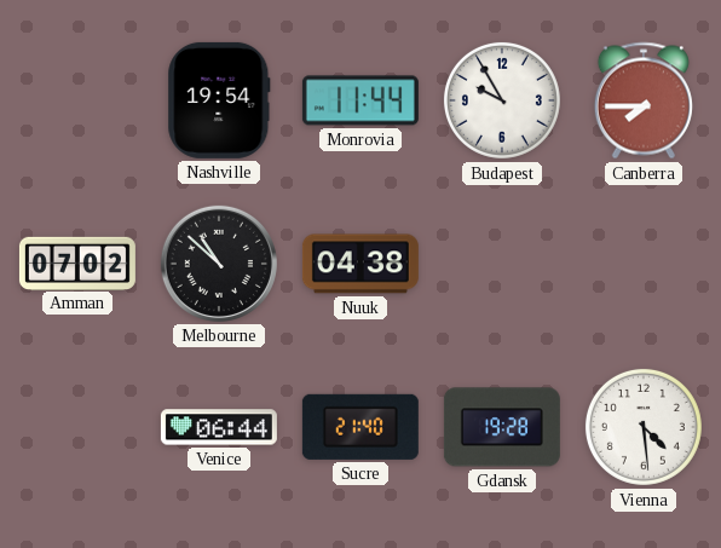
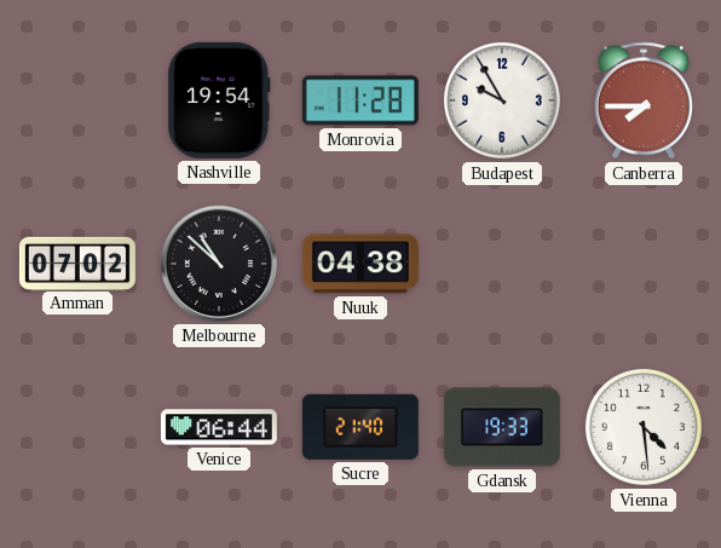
Monrovia: 11:44 -> 11:28 (360, 100)
Gdansk: 19:28 -> 19:33 (502, 427)
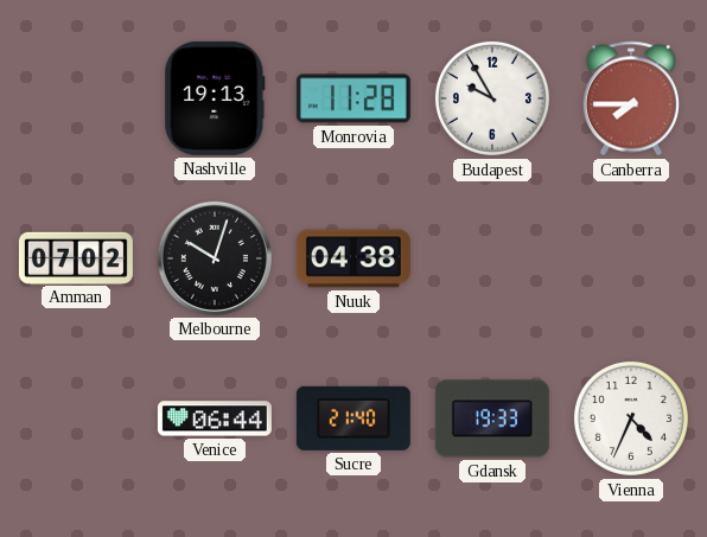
Nashville: 19:54 -> 19:13 (215, 98)
Melbourne: 10:52 -> 10:03 (215, 258)
Vienna: 4:29 -> 4:34 (631, 418)
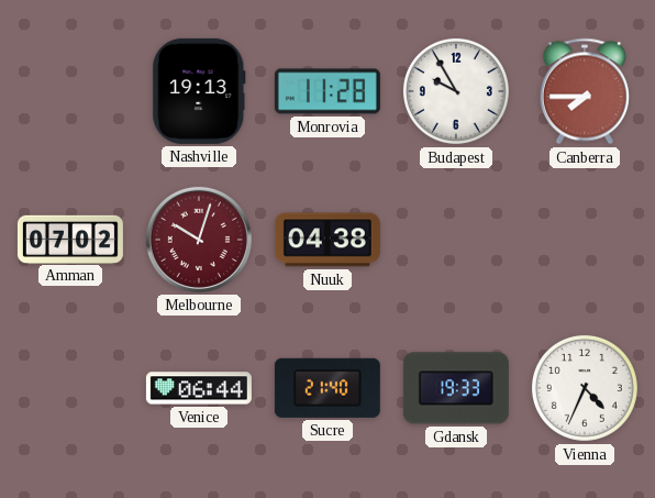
Melbourne dial: black -> burgundy (199, 240)
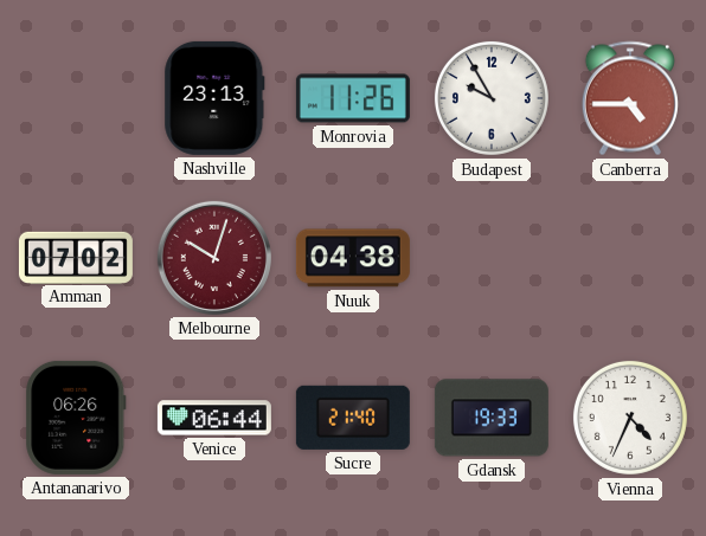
Nashville: 19:13 -> 23:13 (214, 98)
Monrovia: 11:28 -> 11:26 (353, 98)
Canberra: 7:45 -> 4:45 (630, 98)
Antananarivo: none -> 06:26 (76, 418)
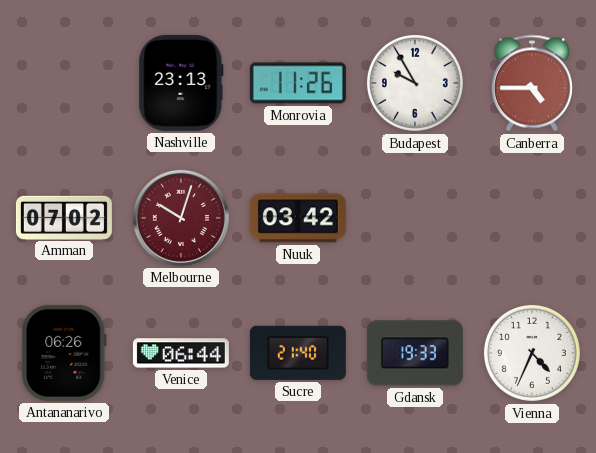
Nuuk: 04:38 -> 03:42 (298, 218)
